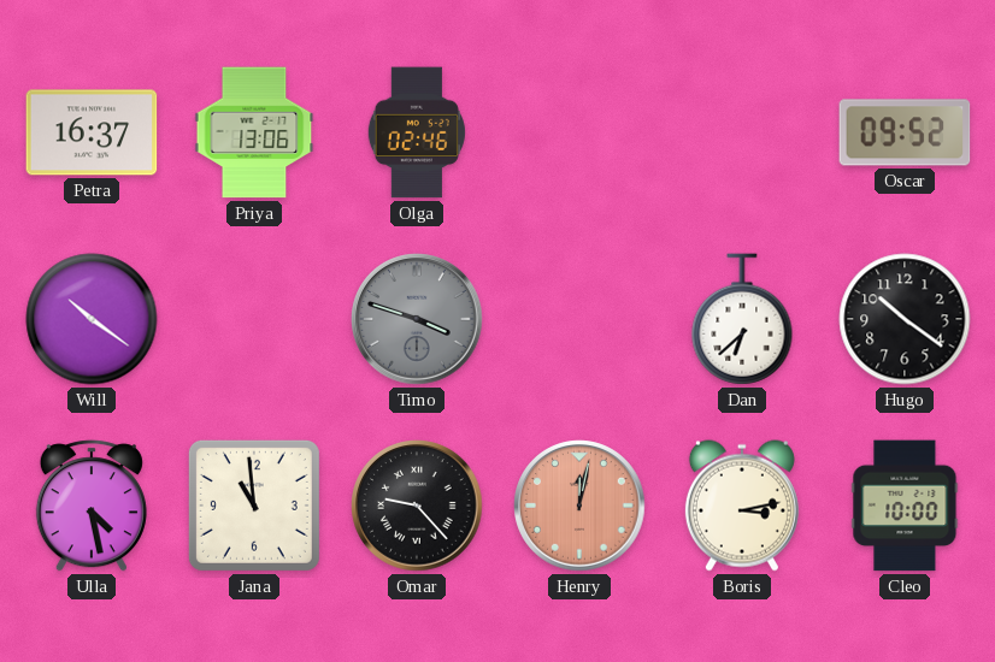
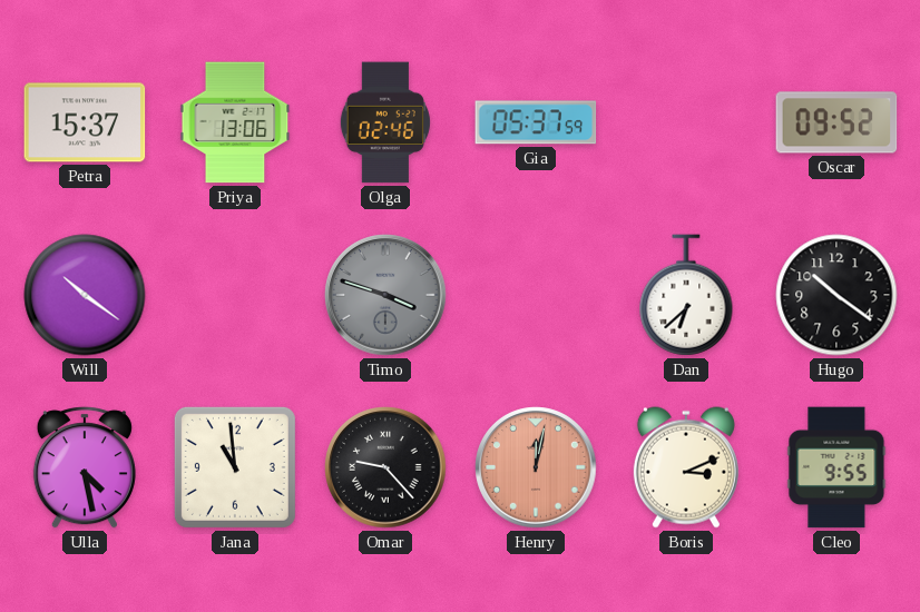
Petra: 16:37 -> 15:37 (85, 122)
Gia: none -> 05:37 (536, 122)
Boris: 3:13 -> 3:11 (686, 467)
Cleo: 10:00 -> 9:55 (836, 467)
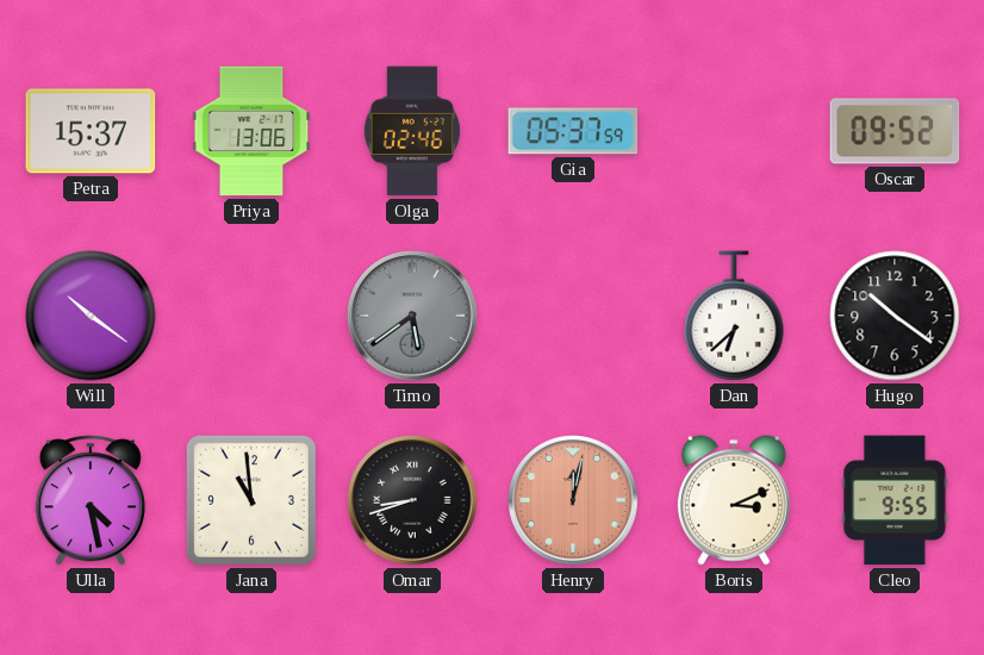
Timo: 3:48 -> 5:39 (412, 316)
Omar: 9:23 -> 8:42 (412, 500)
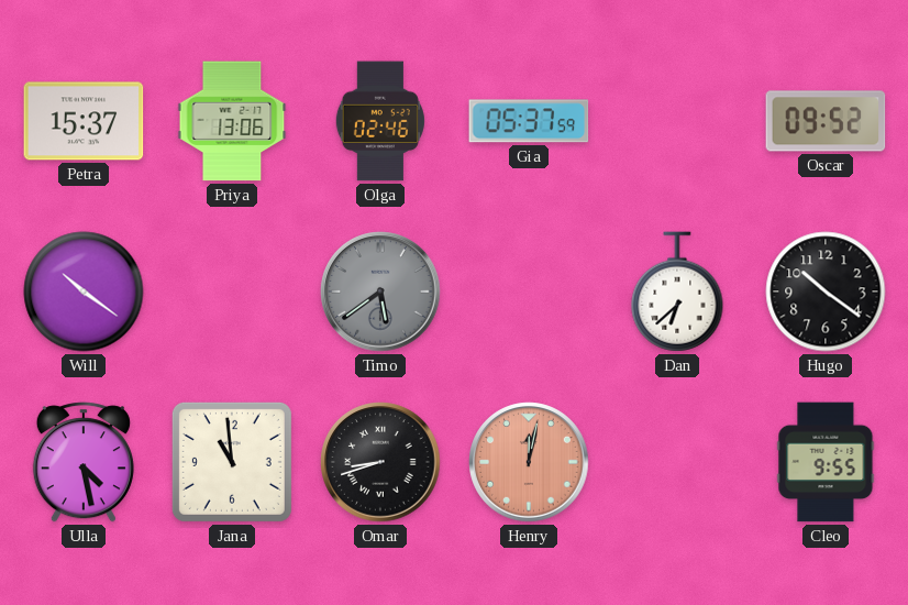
Boris: 3:11 -> none (734, 500)
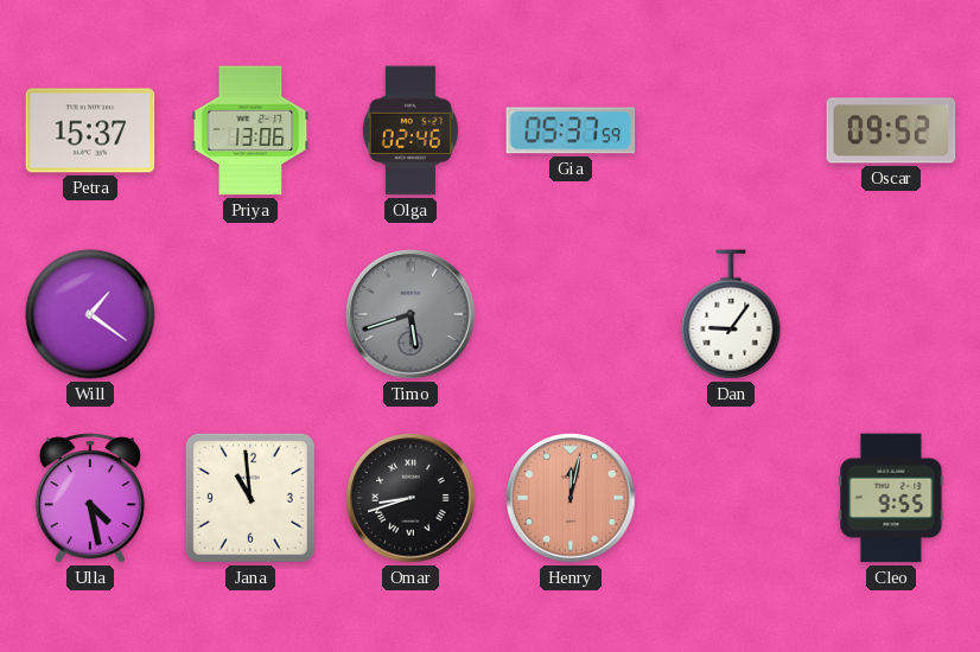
Will: 10:21 -> 1:21 (90, 314)
Timo: 5:39 -> 5:42 (411, 314)
Dan: 6:38 -> 9:06 (731, 314)
Hugo: 10:21 -> none (826, 291)
